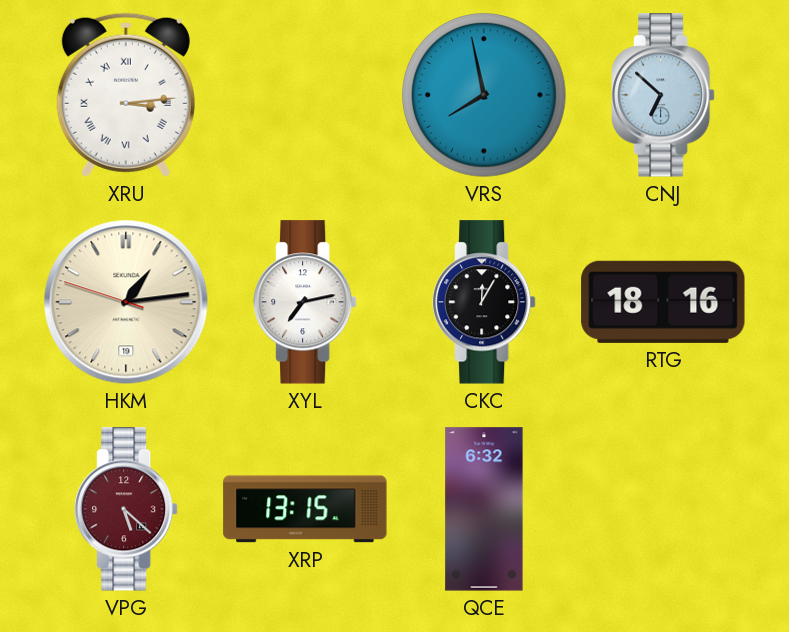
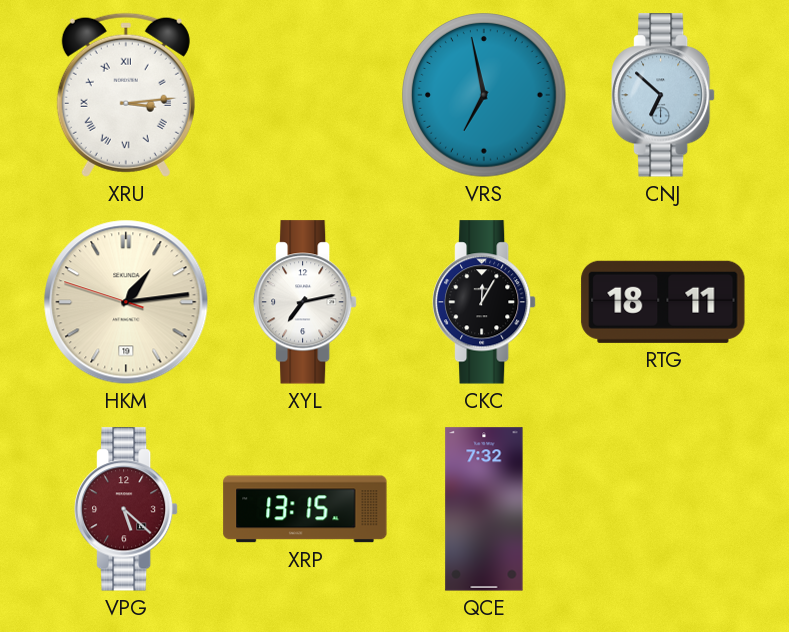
VRS: 7:58 -> 6:58 (484, 95)
RTG: 18:16 -> 18:11 (663, 302)
QCE: 6:32 -> 7:32 (484, 509)
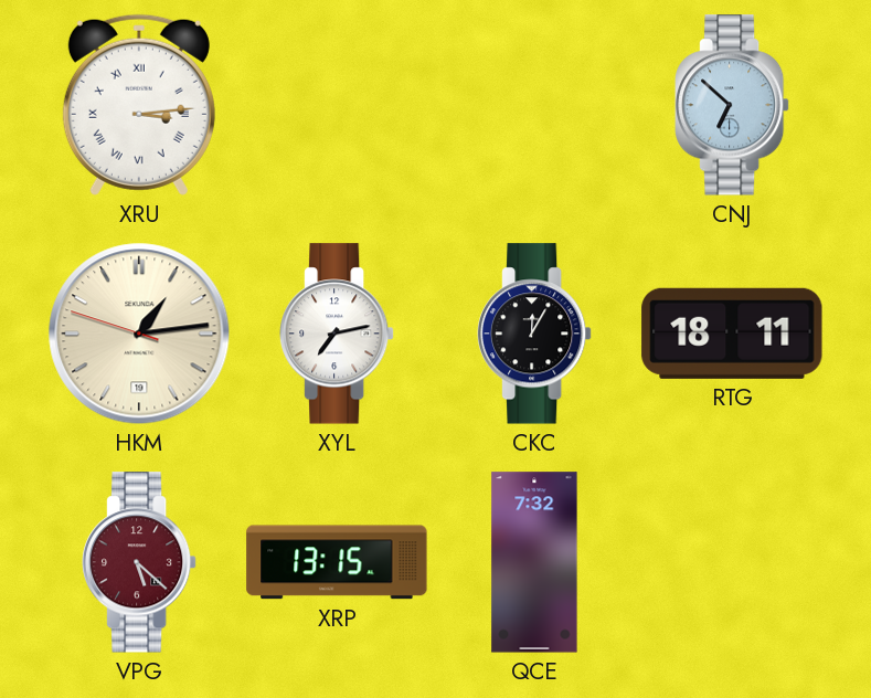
VRS: 6:58 -> none (484, 95)
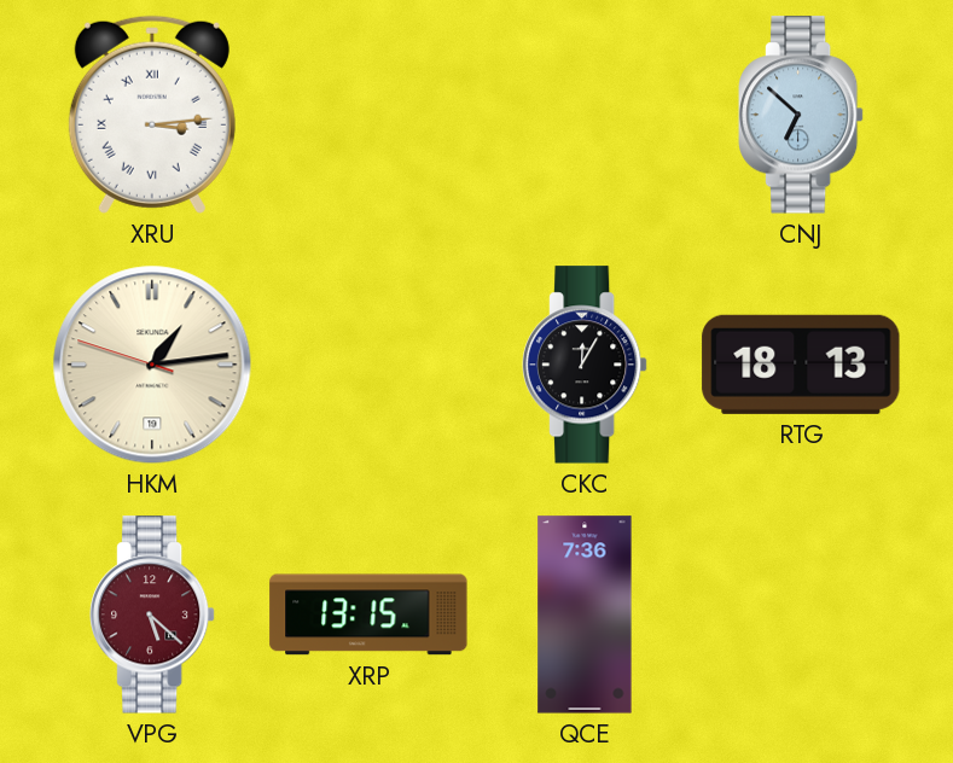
XYL: 7:13 -> none (337, 334)
RTG: 18:11 -> 18:13 (801, 365)
QCE: 7:32 -> 7:36 (585, 615)
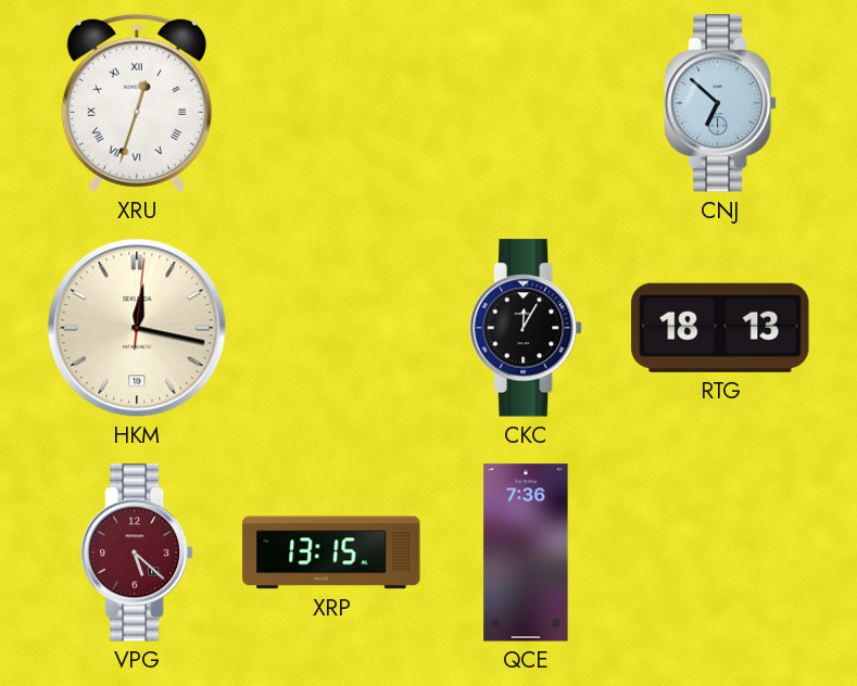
XRU: 3:14 -> 12:33 (137, 103)
HKM: 1:13 -> 12:17 (137, 328)
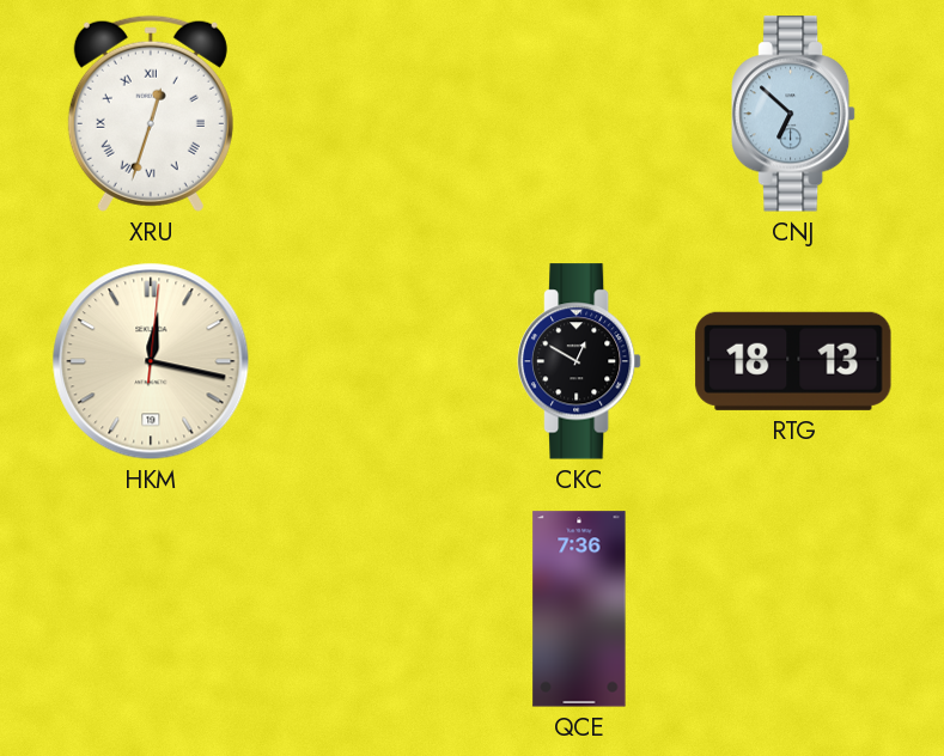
CKC: 12:05 -> 12:50 (579, 361)
VPG: 5:22 -> none (137, 552)
XRP: 13:15 -> none (331, 552)
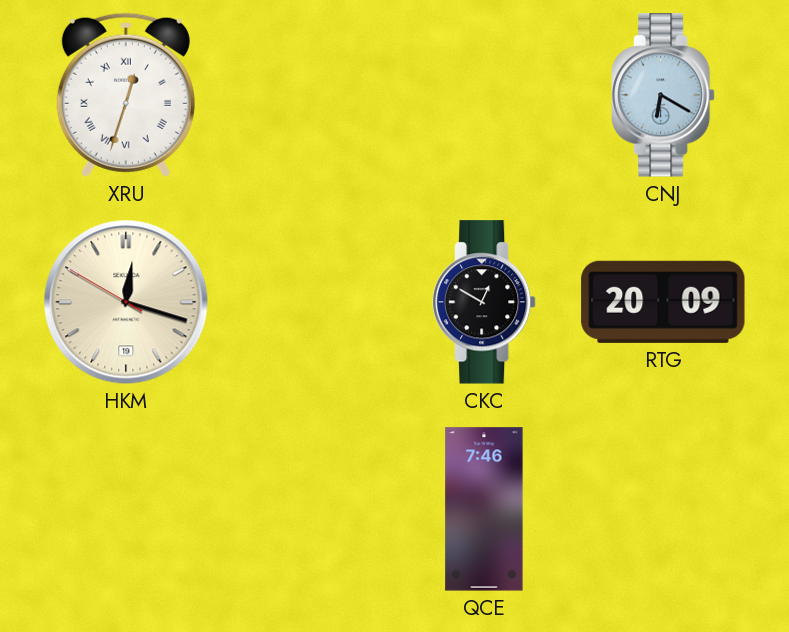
CNJ: 6:52 -> 6:20 (663, 95)
HKM: 12:17:01 -> 12:17:50 (126, 302)
RTG: 18:13 -> 20:09 (663, 302)
QCE: 7:36 -> 7:46 (484, 509)
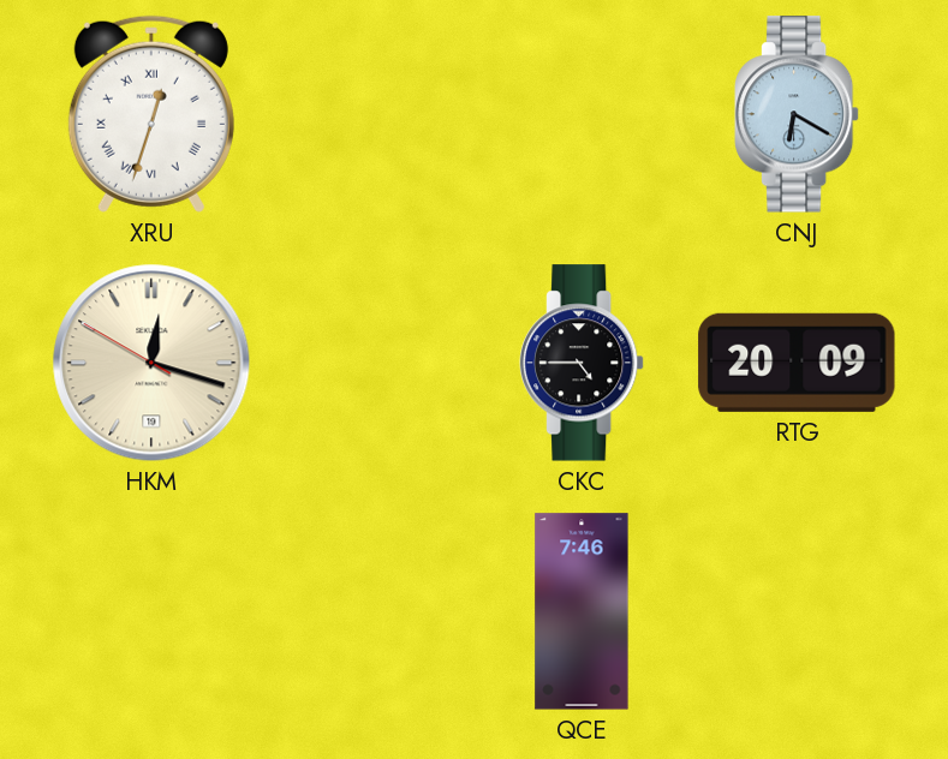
CKC: 12:50 -> 4:45 (582, 363)
